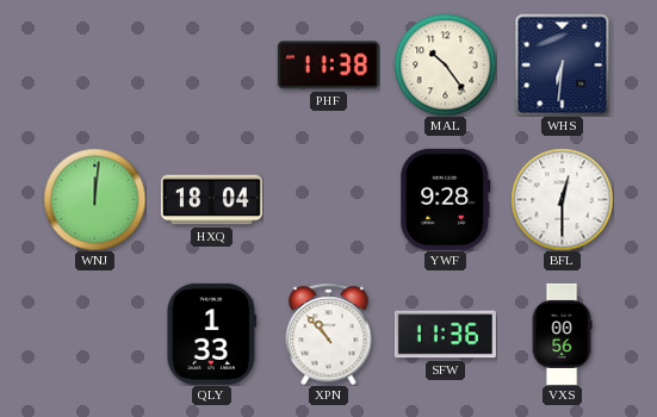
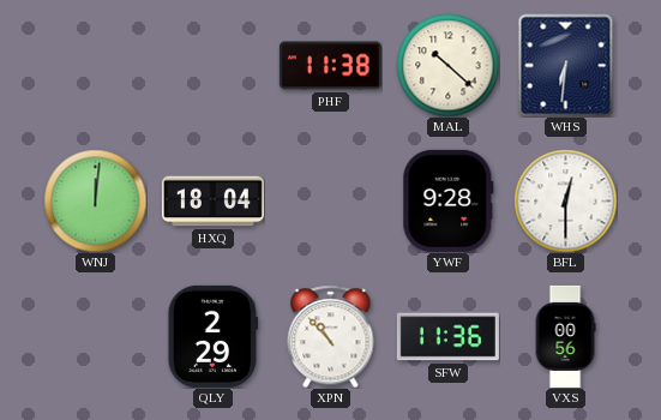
MAL: 10:24 -> 10:22 (447, 65)
QLY: 1:33 -> 2:29 (214, 336)
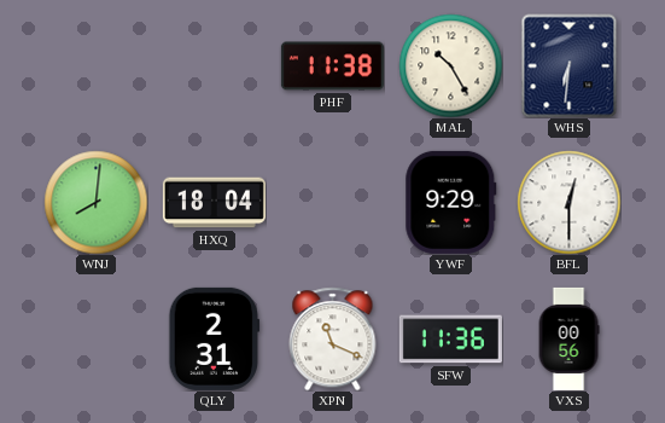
MAL: 10:22 -> 10:25 (450, 65)
WNJ: 12:01 -> 8:01 (95, 202)
YWF: 9:28 -> 9:29 (451, 202)
QLY: 2:29 -> 2:31 (215, 338)
XPN: 10:53 -> 11:19 (333, 338)
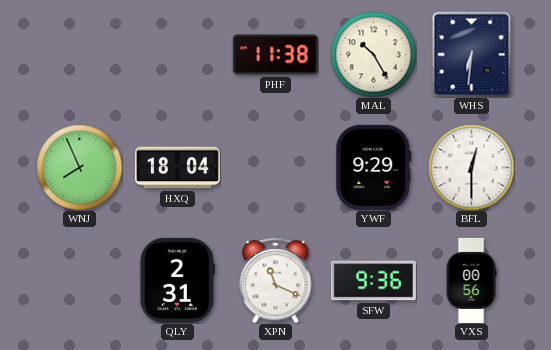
WNJ: 8:01 -> 7:56 (79, 167)
SFW: 11:36 -> 9:36 (373, 281)
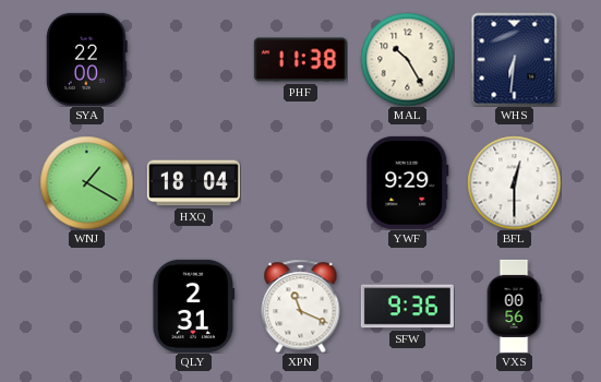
SYA: none -> 22:00 (87, 59)
WNJ: 7:56 -> 1:20 (86, 182)
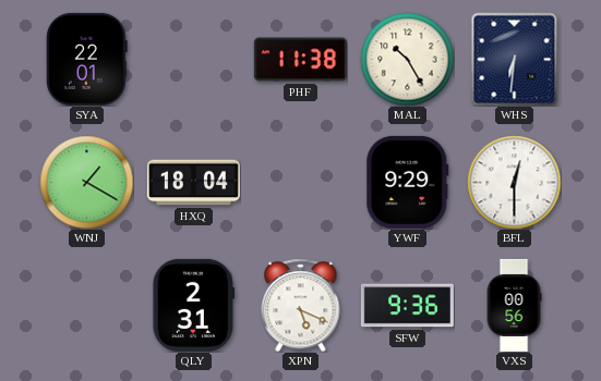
SYA: 22:00 -> 22:01 (87, 59)
XPN: 11:19 -> 5:19 (301, 305)
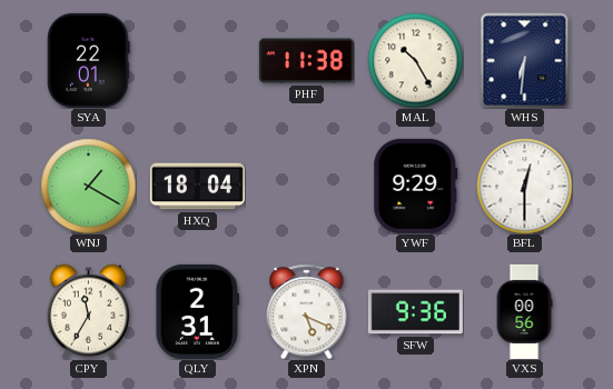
CPY: none -> 11:35 (88, 311)
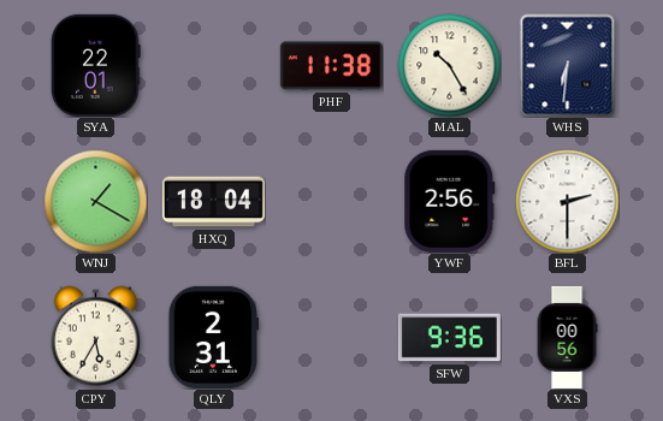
YWF: 9:29 -> 2:56 (450, 201)
BFL: 12:30 -> 2:30 (567, 201)
CPY: 11:35 -> 5:35 (95, 337)
XPN: 5:19 -> none (307, 311)
